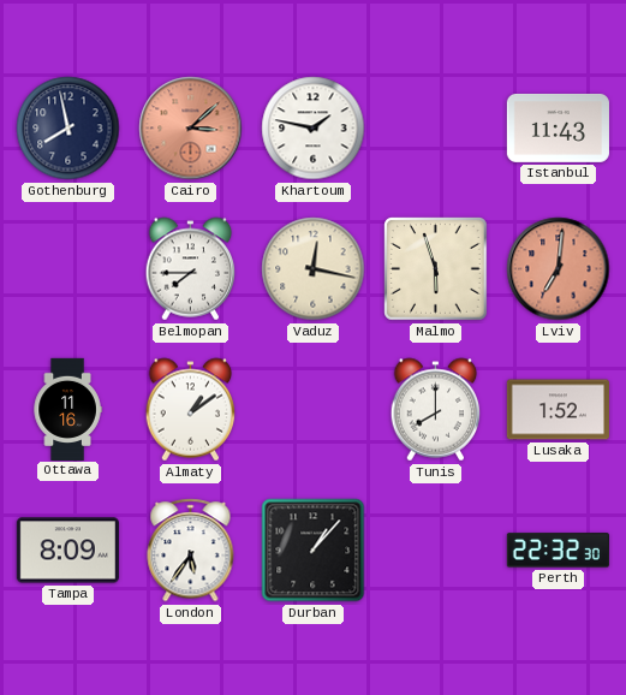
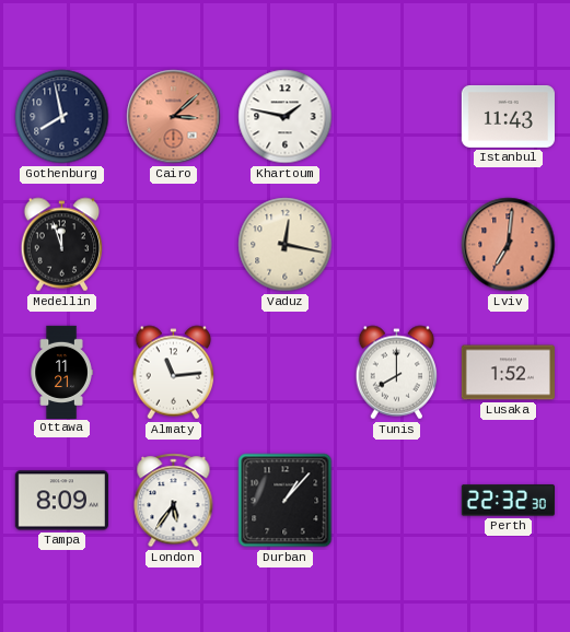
Medellin: none -> 11:57 (62, 245)
Belmopan: 7:45 -> none (191, 269)
Malmo: 5:57 -> none (436, 269)
Ottawa: 11:16 -> 11:21 (61, 372)
Almaty: 1:09 -> 11:14 (174, 373)
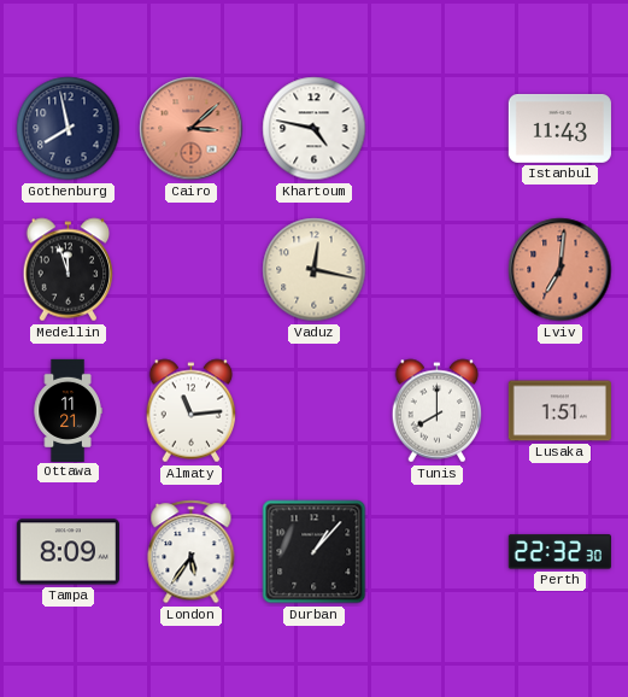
Khartoum: 1:47 -> 4:47 (315, 129)
Lusaka: 1:52 -> 1:51 (559, 411)
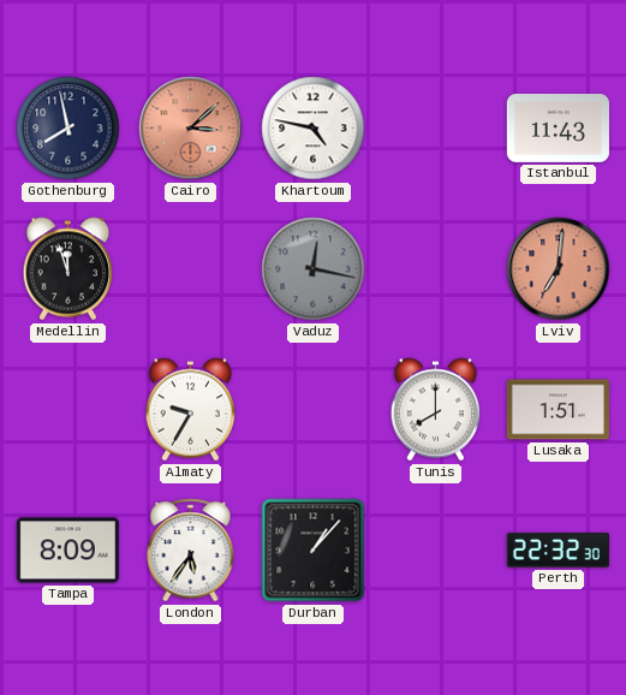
Vaduz dial: cream -> grey (314, 269)
Ottawa: 11:21 -> none (68, 410)
Almaty: 11:14 -> 9:35 (191, 410)
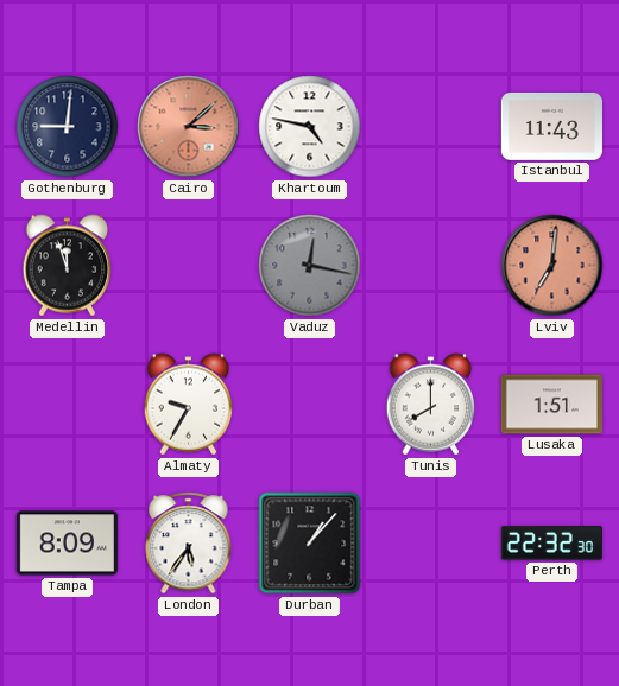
Gothenburg: 7:58 -> 9:01 (68, 127)
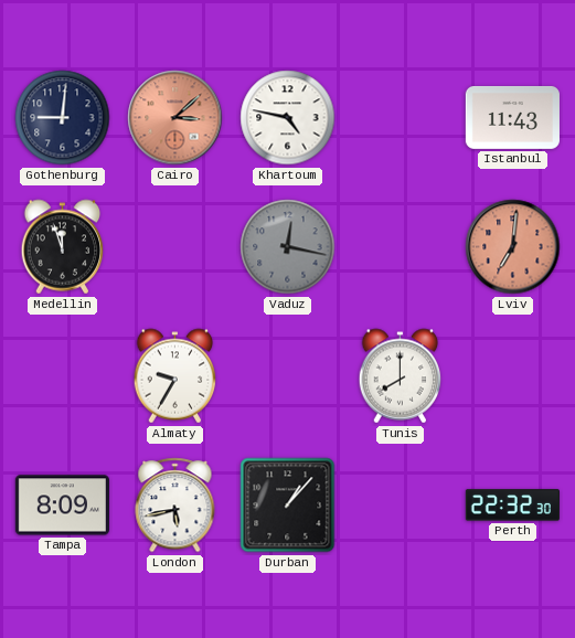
Lusaka: 1:51 -> none (551, 405)
London: 5:36 -> 5:43 (175, 506)
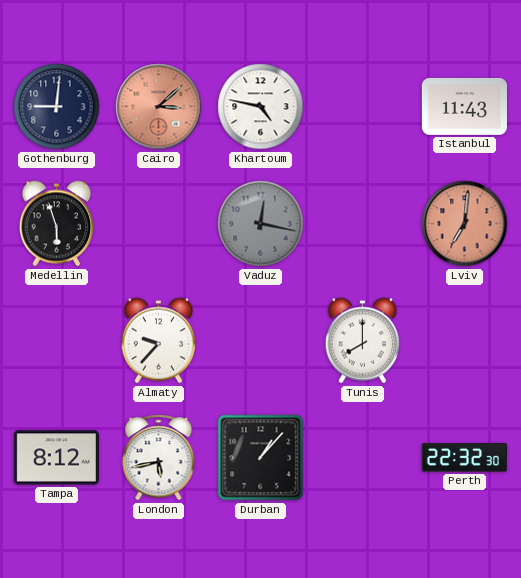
Medellin: 11:57 -> 5:57 (57, 224)
Almaty: 9:35 -> 9:37 (159, 341)
Tampa: 8:09 -> 8:12 (56, 458)
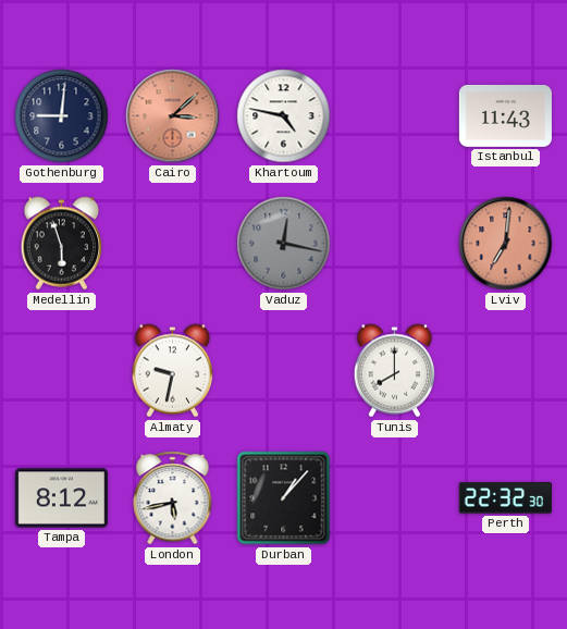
Almaty: 9:37 -> 9:32 (173, 371)
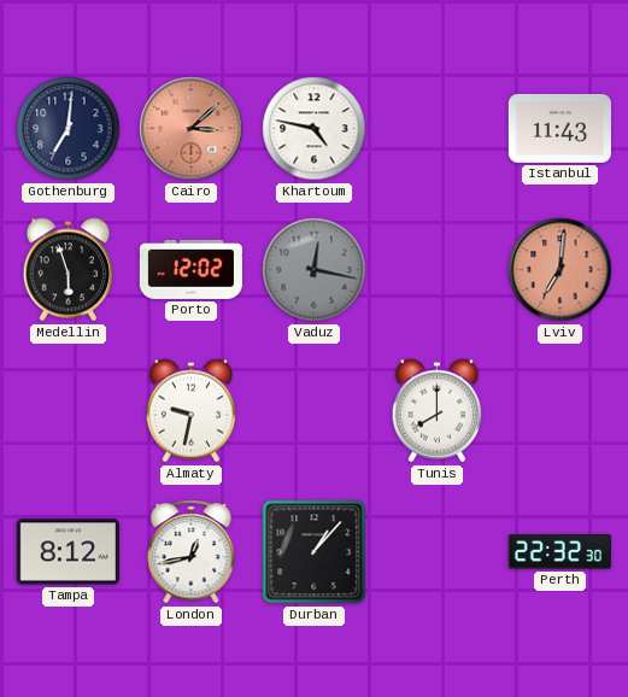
Gothenburg: 9:01 -> 7:01 (69, 129)
Porto: none -> 12:02 (190, 269)
London: 5:43 -> 12:43 (192, 552)
